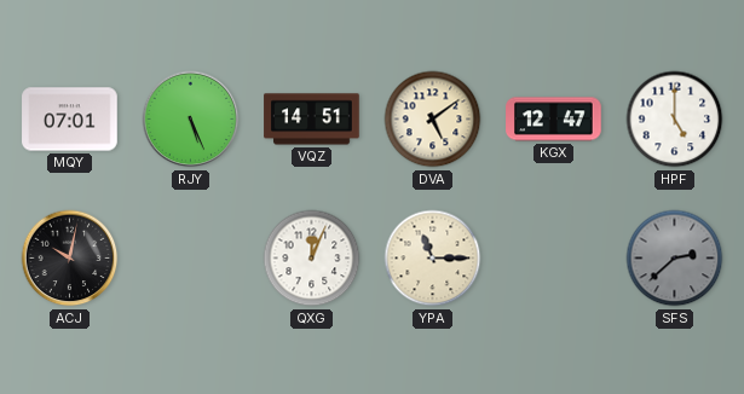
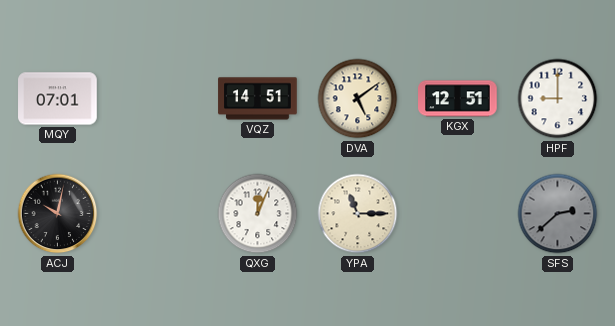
RJY: 5:26 -> none (191, 120)
KGX: 12:47 -> 12:51 (458, 99)
HPF: 5:00 -> 9:00 (558, 99)
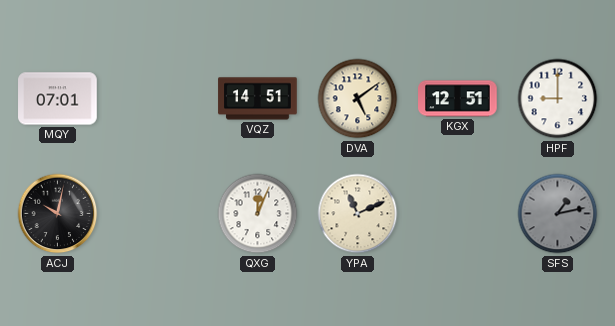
YPA: 11:15 -> 11:11 (358, 214)
SFS: 2:38 -> 1:13 (558, 214)
